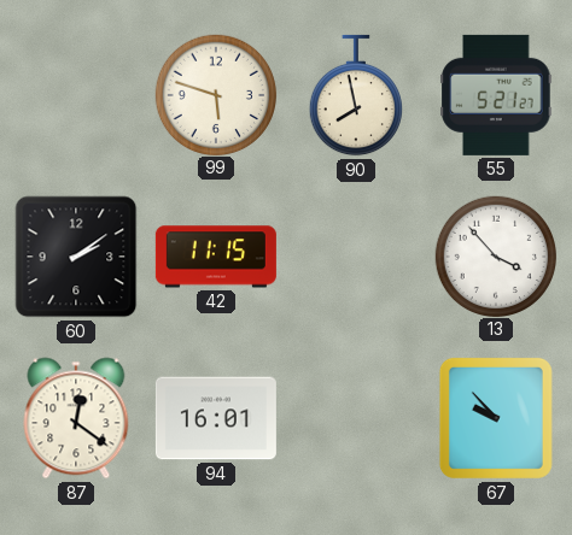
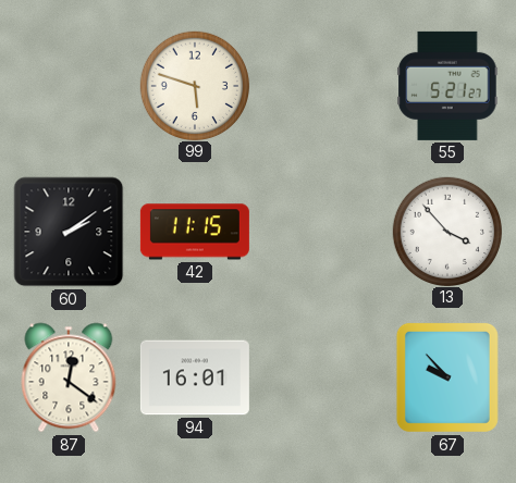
90: 7:58 -> none (356, 95)
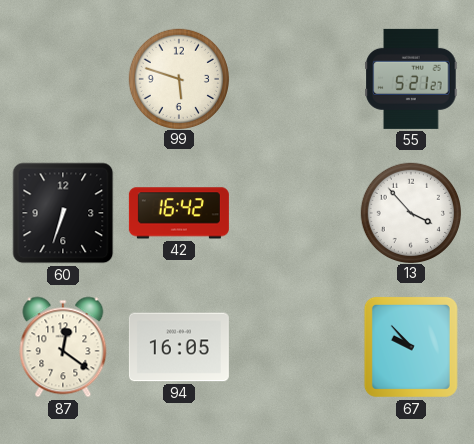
60: 2:09 -> 6:33 (63, 213)
42: 11:15 -> 16:42 (179, 213)
94: 16:01 -> 16:05 (179, 347)
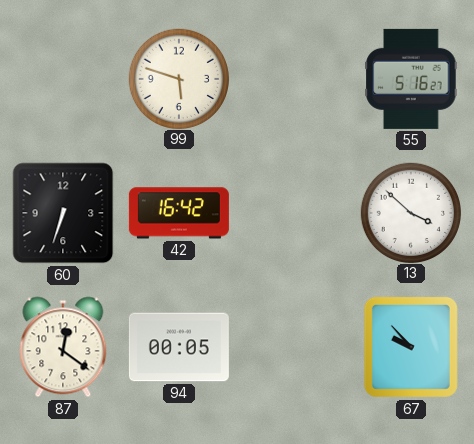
55: 5:21 -> 5:16 (411, 79)
13: 3:53 -> 3:52 (410, 212)
94: 16:05 -> 00:05 (179, 347)
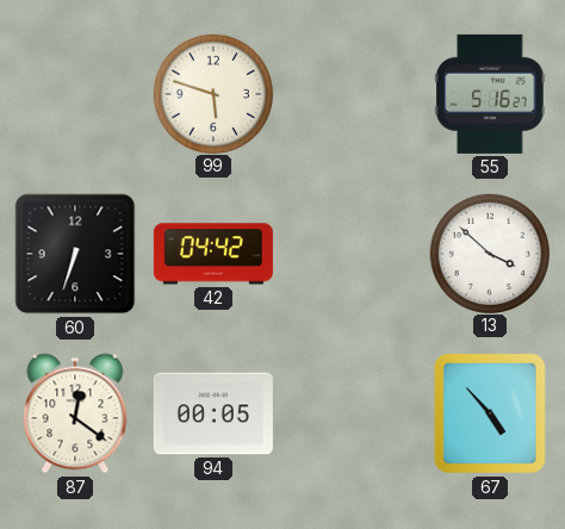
42: 16:42 -> 04:42 (213, 254)
67: 9:53 -> 4:53 (490, 413)
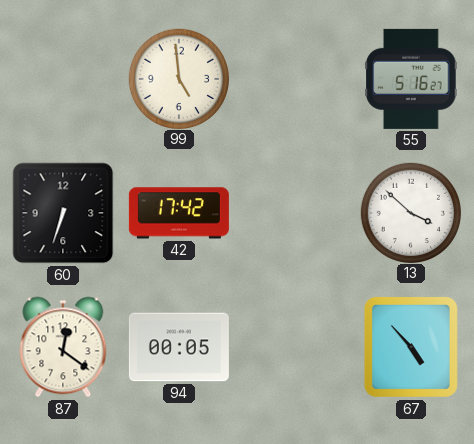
99: 5:48 -> 4:59 (178, 78)
42: 04:42 -> 17:42 (179, 213)
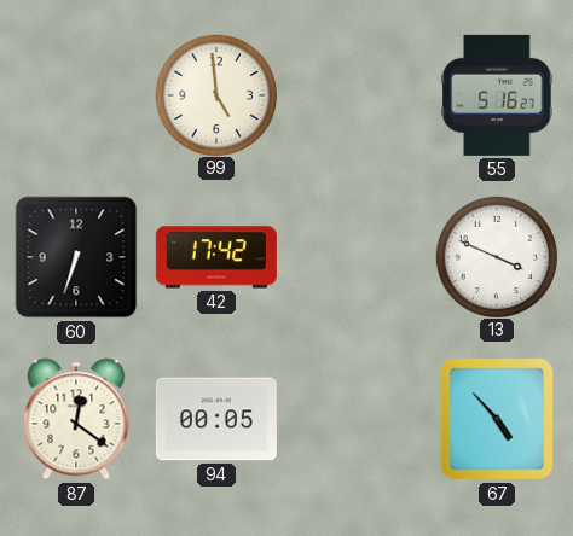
13: 3:52 -> 3:49 (496, 256)
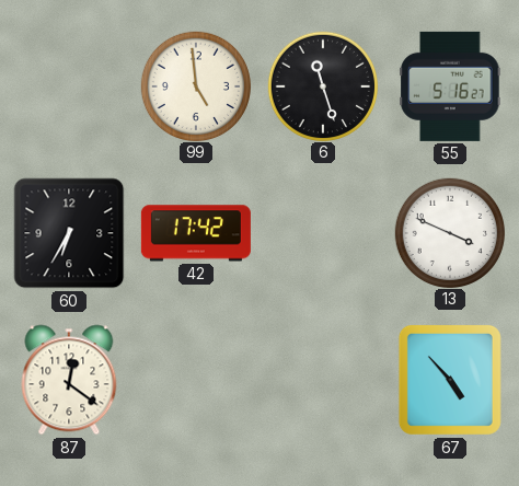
6: none -> 11:27 (322, 85)
60: 6:33 -> 6:35 (69, 233)
94: 00:05 -> none (216, 419)
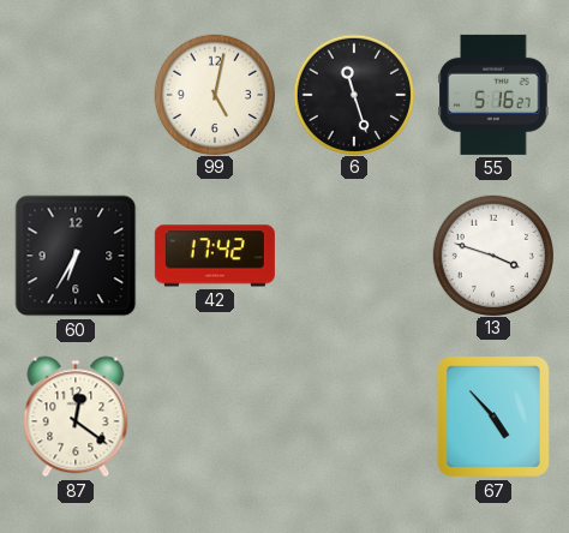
99: 4:59 -> 5:02 (214, 94)
13: 3:49 -> 3:48 (492, 254)
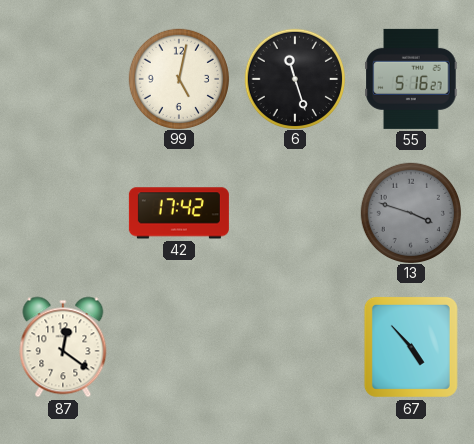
60: 6:35 -> none (76, 256)
13 dial: white -> grey (410, 212)
